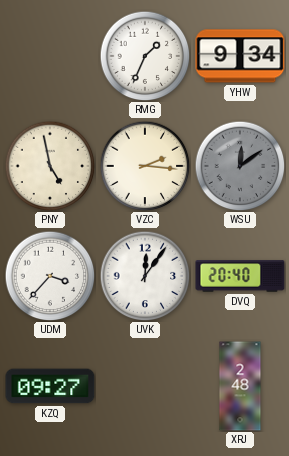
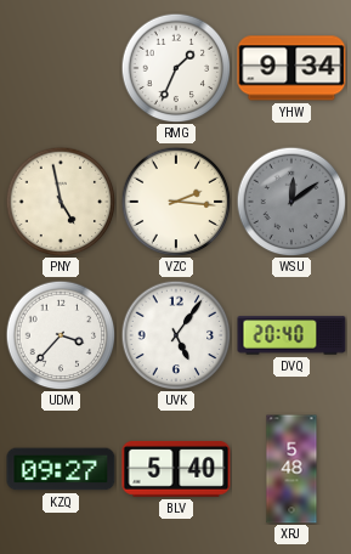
UVK: 12:06 -> 5:06 (176, 335)
BLV: none -> 5:40 (176, 469)
XRJ: 2:48 -> 5:48 (291, 469)
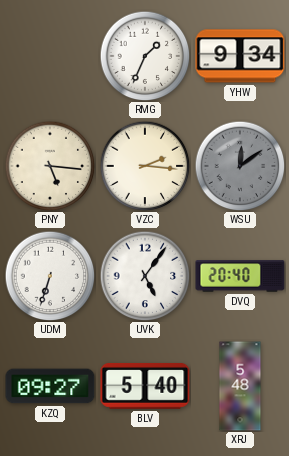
PNY: 4:58 -> 5:16 (50, 166)
UDM: 3:37 -> 6:33 (50, 276)
